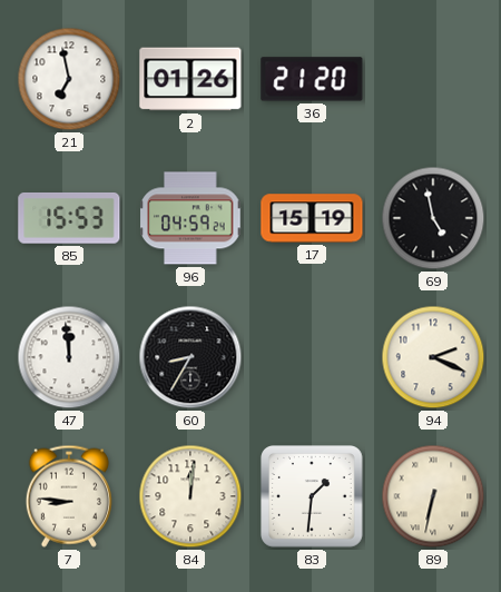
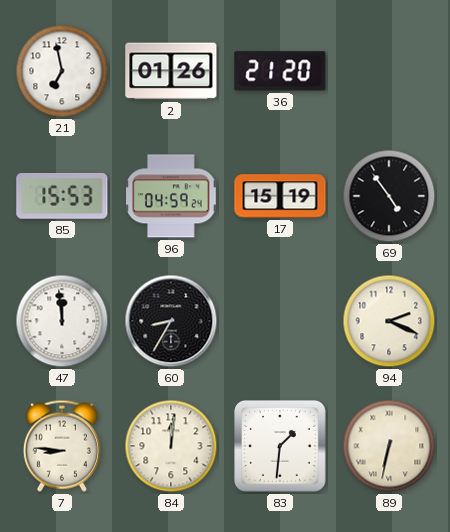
69: 4:58 -> 4:54 (389, 196)
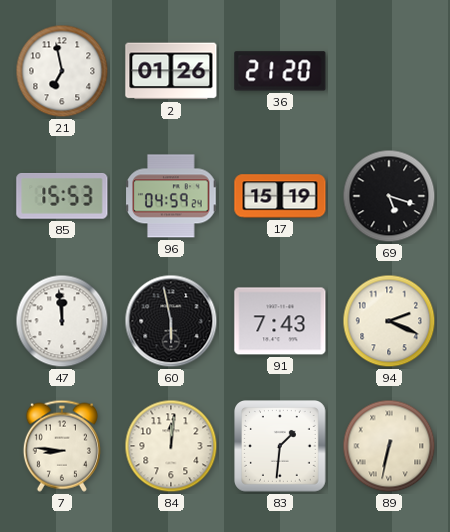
69: 4:54 -> 5:18 (389, 196)
60: 8:35 -> 5:58 (171, 321)
91: none -> 7:43 (280, 321)
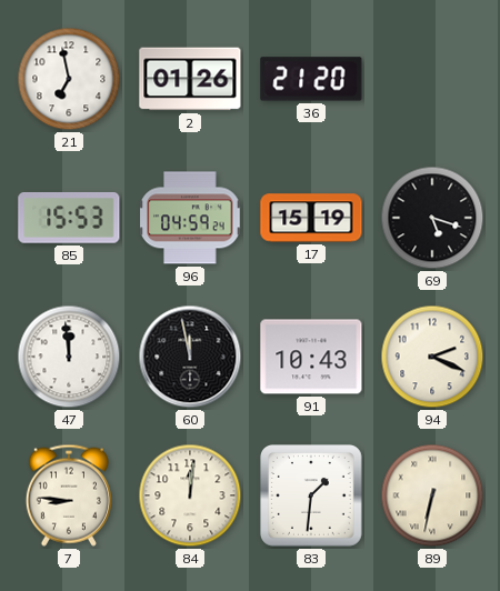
60: 5:58 -> 11:58 (190, 357)
91: 7:43 -> 10:43 (311, 357)
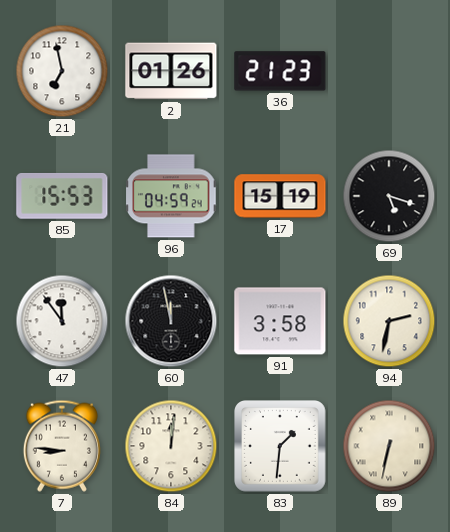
36: 21:20 -> 21:23 (280, 71)
47: 11:59 -> 11:54 (62, 321)
91: 10:43 -> 3:58 (280, 321)
94: 2:19 -> 2:32 (389, 321)
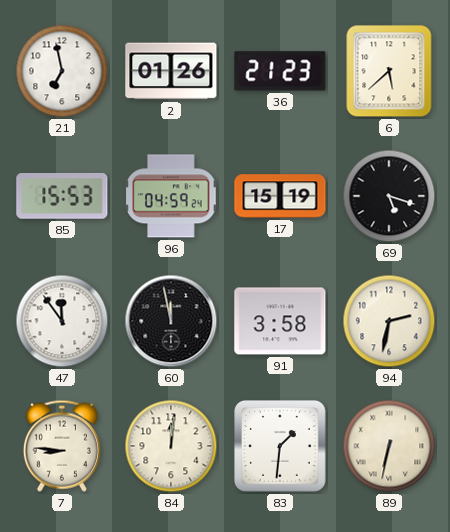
6: none -> 5:38 (389, 71)
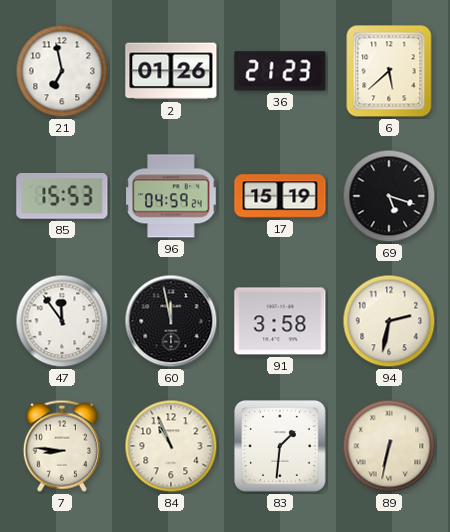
84: 12:01 -> 10:56 (171, 446)
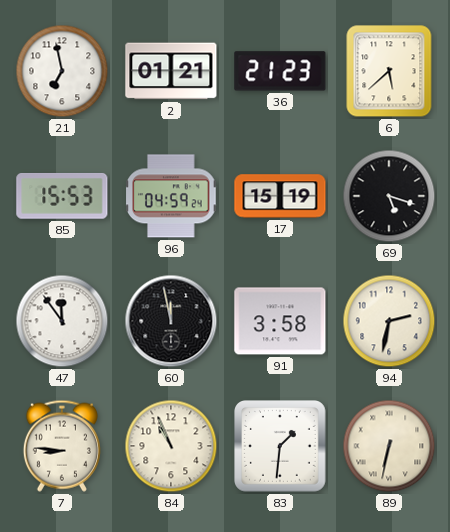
2: 01:26 -> 01:21 (171, 71)
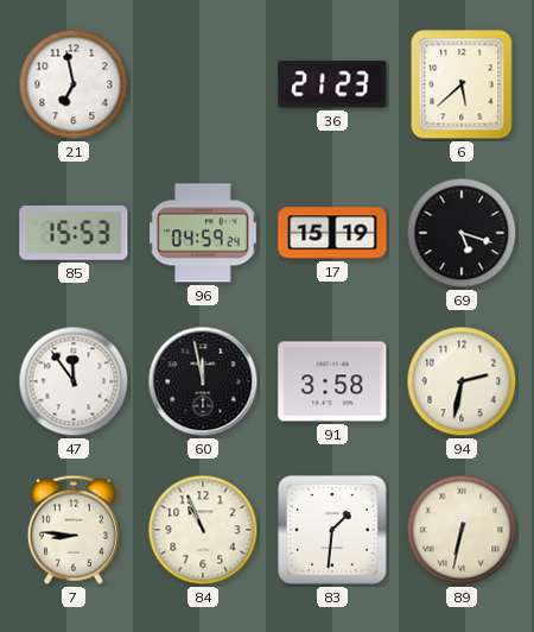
2: 01:21 -> none (171, 71)
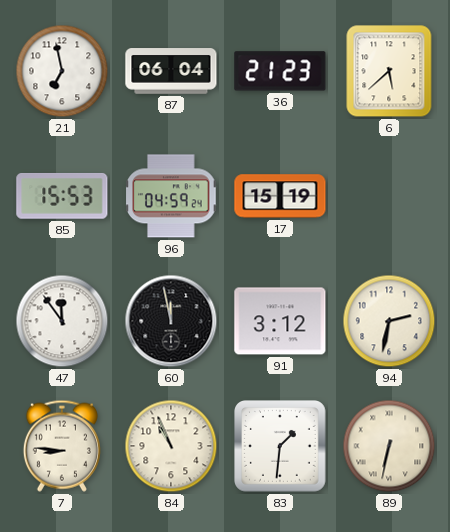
87: none -> 06:04 (171, 71)
69: 5:18 -> none (462, 233)
91: 3:58 -> 3:12 (280, 321)
